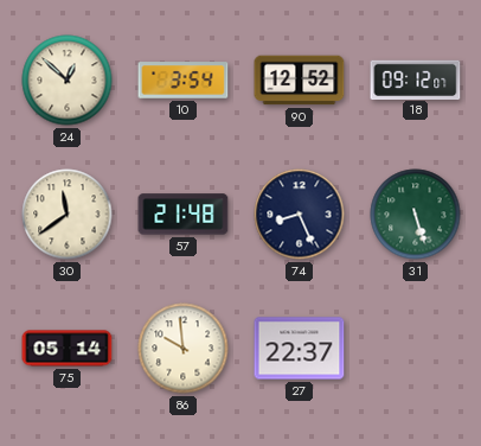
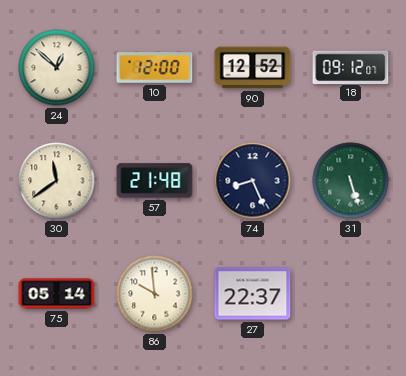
10: 3:54 -> 12:00 (155, 68)
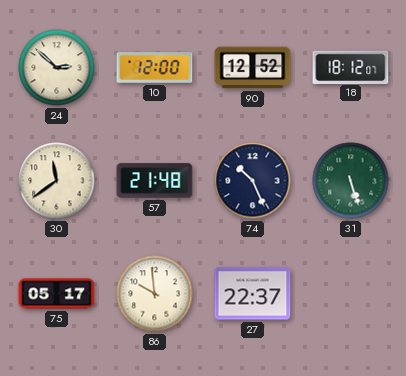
24: 12:52 -> 2:52 (57, 68)
18: 09:12 -> 18:12 (351, 67)
74: 8:26 -> 10:26 (253, 181)
75: 05:14 -> 05:17 (57, 294)
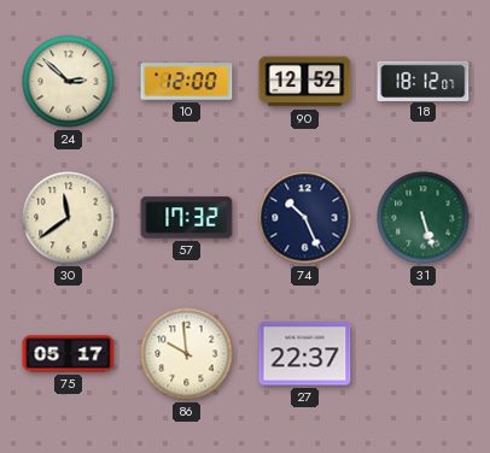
57: 21:48 -> 17:32 (187, 218)
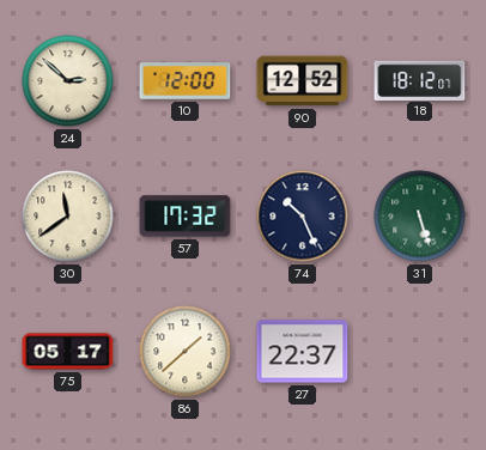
86: 9:59 -> 1:38 (186, 352)
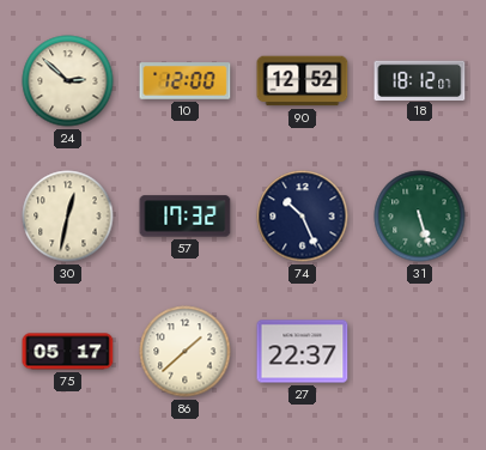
30: 11:39 -> 12:32 (68, 217)
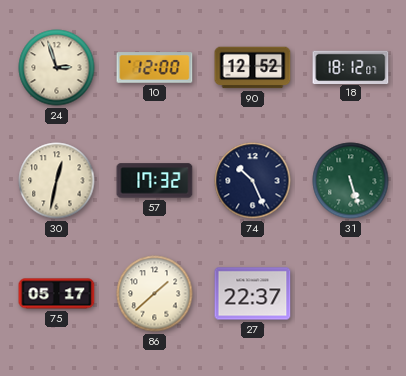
24: 2:52 -> 2:57 (57, 68)
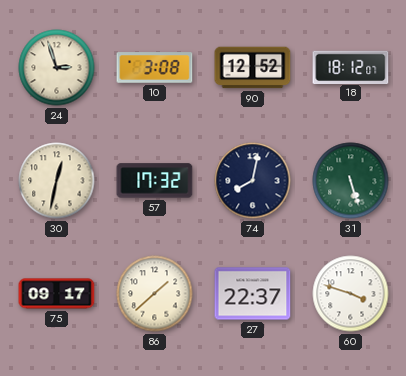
10: 12:00 -> 3:08 (155, 68)
74: 10:26 -> 8:02 (253, 181)
75: 05:17 -> 09:17 (57, 294)
60: none -> 3:48 (351, 294)
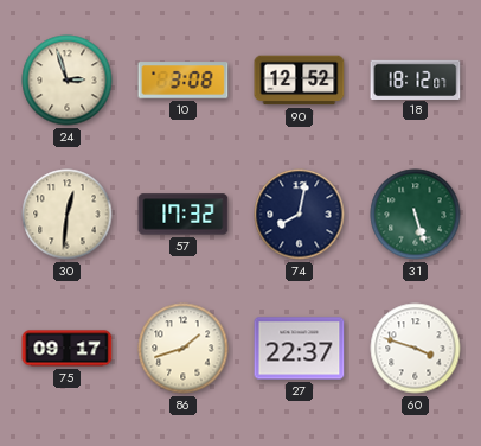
30: 12:32 -> 12:31 (68, 215)
86: 1:38 -> 1:42 (184, 349)
